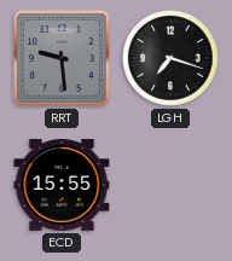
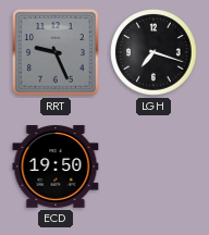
RRT: 9:29 -> 9:26 (57, 53)
ECD: 15:55 -> 19:50 (56, 166)
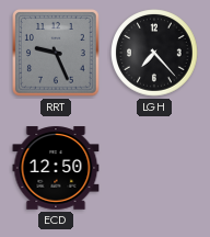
LGH: 7:18 -> 7:23 (154, 53)
ECD: 19:50 -> 12:50 (56, 168)
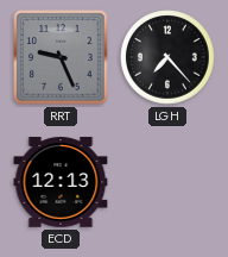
ECD: 12:50 -> 12:13 (61, 182)
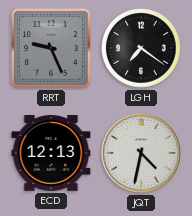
LGH: 7:23 -> 7:21 (141, 48)
JQT: none -> 4:32 (141, 153)
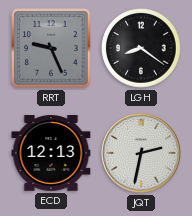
LGH: 7:21 -> 8:21 (141, 48)
JQT: 4:32 -> 2:32 (141, 153)
